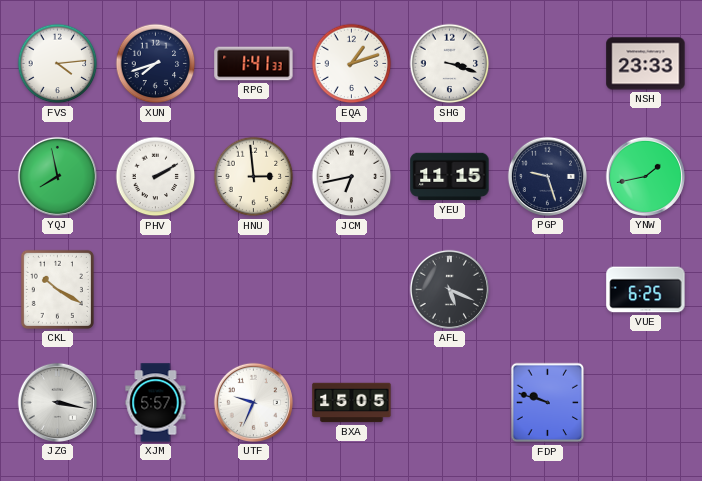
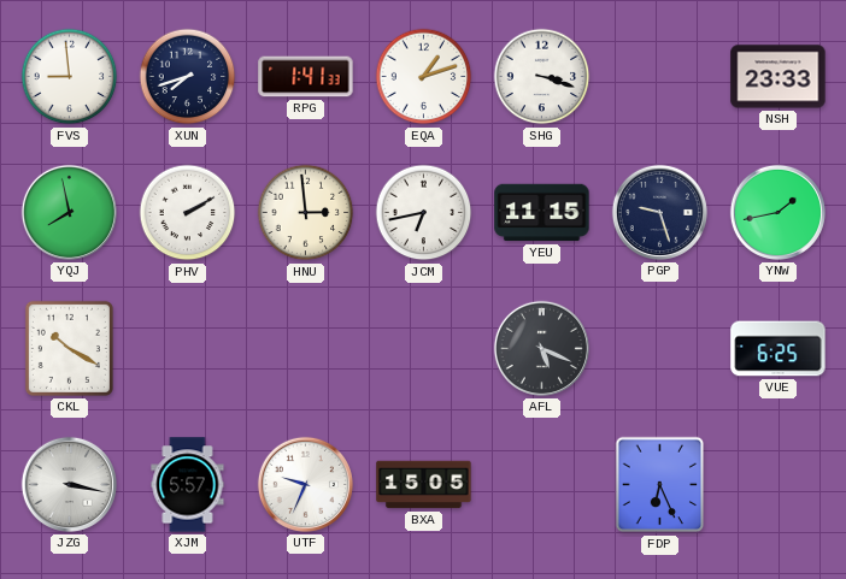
FVS: 4:14 -> 8:59 (70, 77)
FDP: 9:48 -> 6:26 (660, 485)
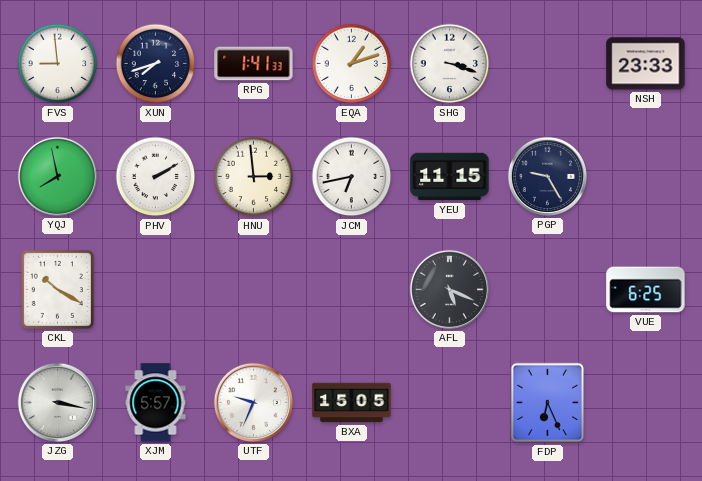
PGP: 9:27 -> 9:25 (547, 176)
YNW: 1:43 -> none (777, 212)
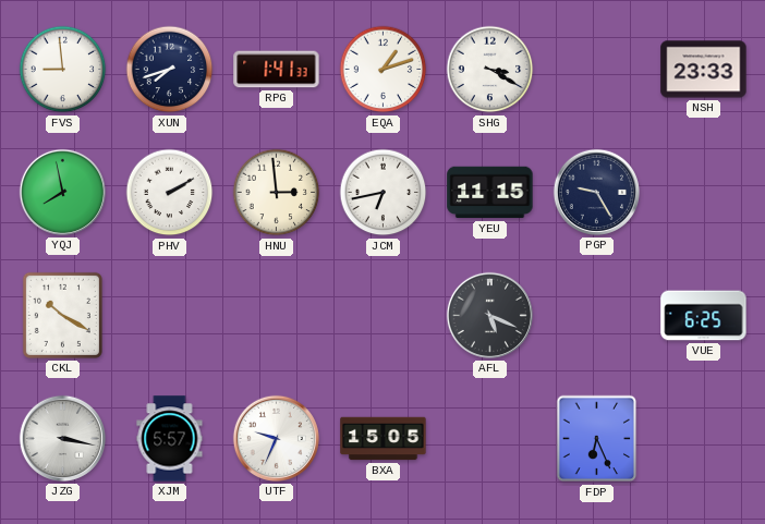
SHG: 3:18 -> 3:20 (490, 70)
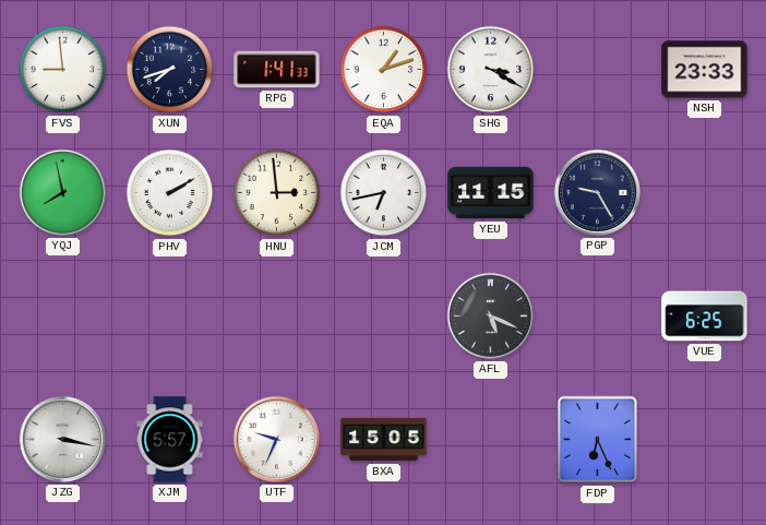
CKL: 10:20 -> none (62, 315)
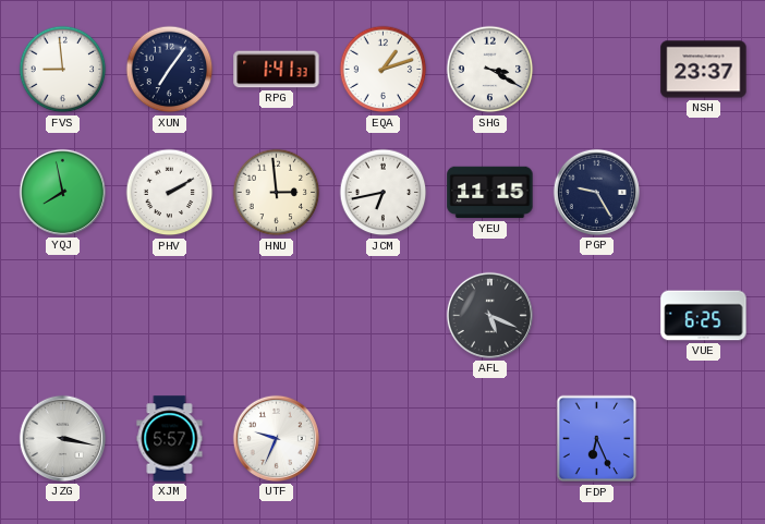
XUN: 7:42 -> 7:06 (170, 70)
NSH: 23:33 -> 23:37 (704, 70)
BXA: 15:05 -> none (384, 440)
